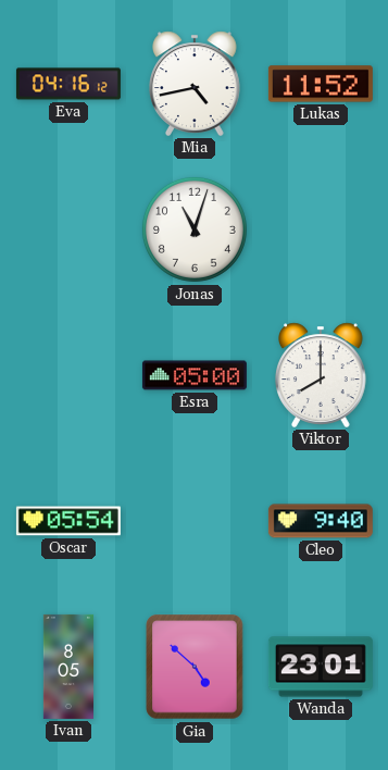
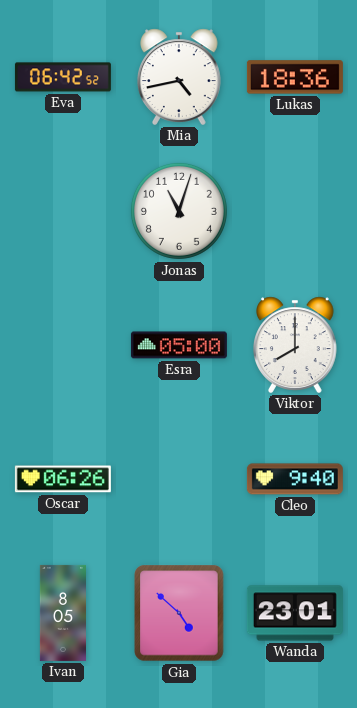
Eva: 04:16 -> 06:42 (63, 77)
Lukas: 11:52 -> 18:36 (295, 77)
Oscar: 05:54 -> 06:26 (63, 479)
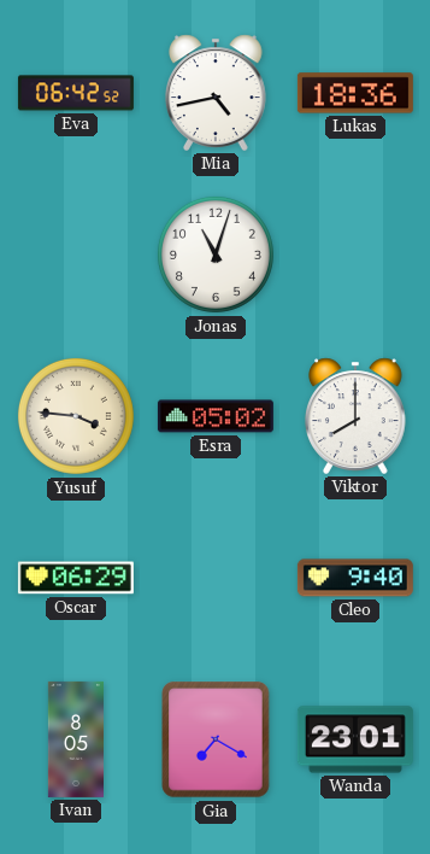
Yusuf: none -> 3:46 (76, 416)
Esra: 05:00 -> 05:02 (216, 416)
Oscar: 06:26 -> 06:29 (76, 578)
Gia: 4:52 -> 7:20 (216, 739)
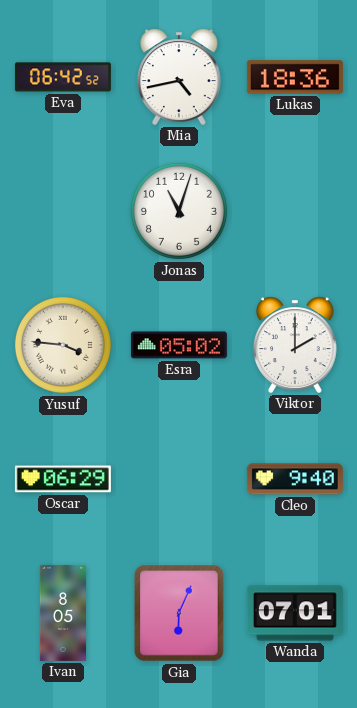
Viktor: 8:00 -> 2:00 (296, 345)
Gia: 7:20 -> 6:04 (179, 613)
Wanda: 23:01 -> 07:01 (295, 613)
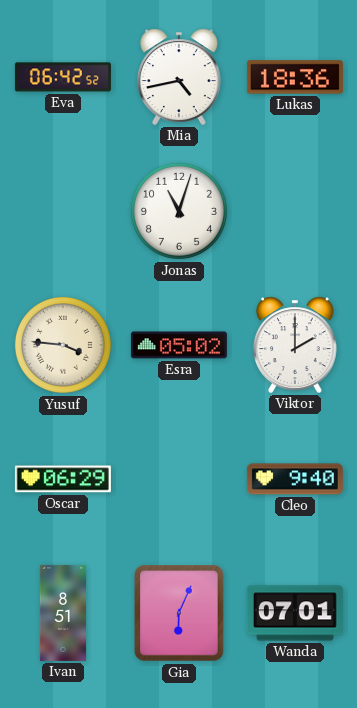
Ivan: 8:05 -> 8:51 (62, 613)
